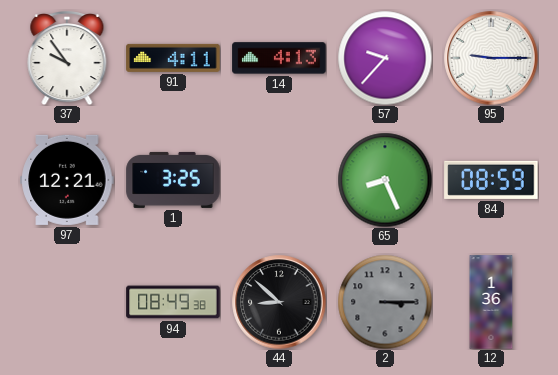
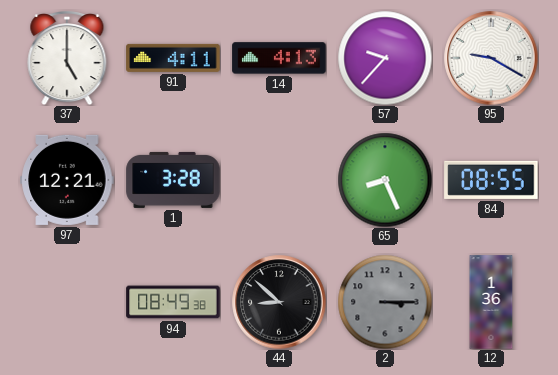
37: 9:54 -> 5:00 (67, 58)
95: 9:15 -> 9:20 (491, 58)
1: 3:25 -> 3:28 (173, 180)
84: 08:59 -> 08:55 (491, 180)
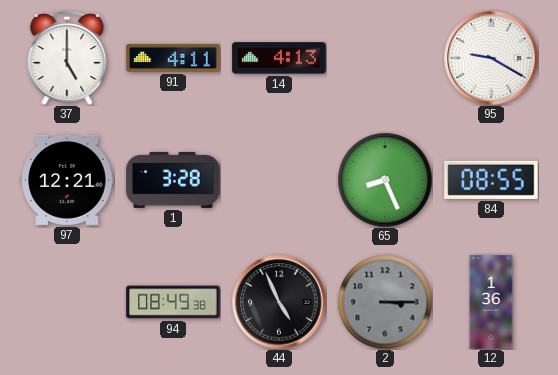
57: 9:37 -> none (385, 58)
44: 8:52 -> 4:56 (279, 302)
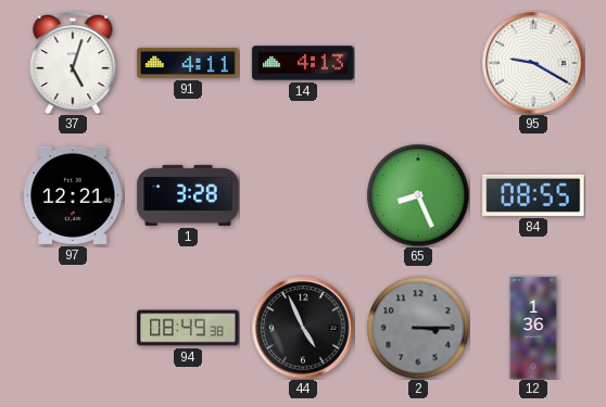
37: 5:00 -> 5:03 (73, 63)
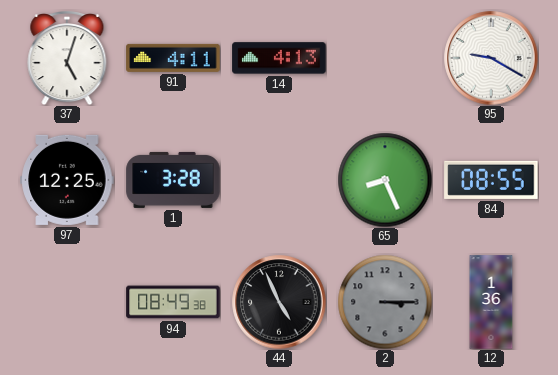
97: 12:21 -> 12:25 (67, 180)
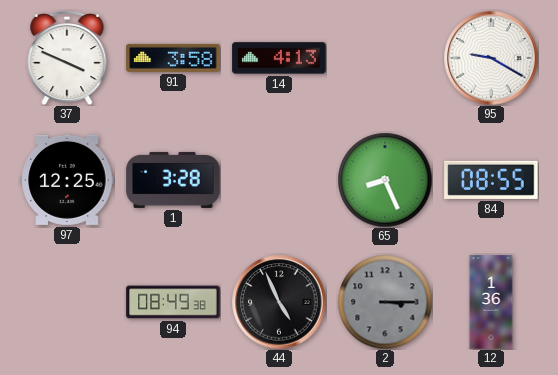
37: 5:03 -> 3:49 (67, 58)
91: 4:11 -> 3:58 (173, 58)
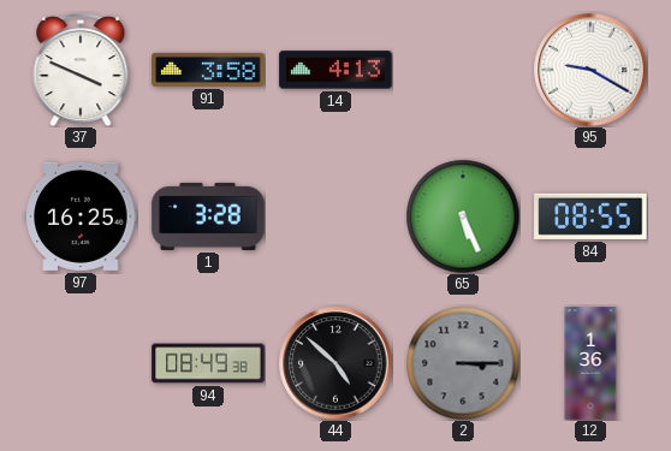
97: 12:25 -> 16:25 (81, 216)
65: 8:26 -> 5:26 (463, 216)
44: 4:56 -> 4:52 (335, 363)
